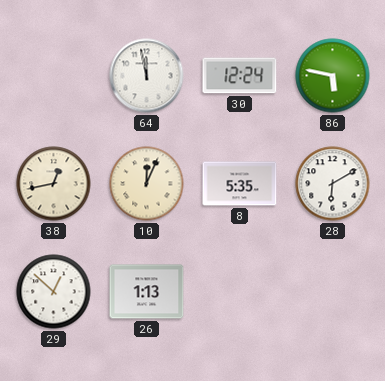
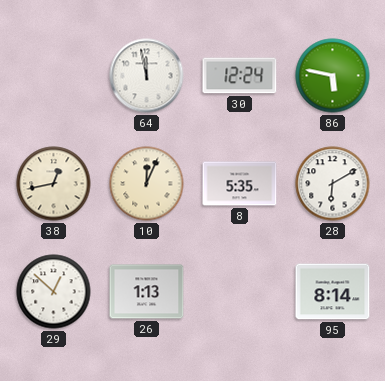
95: none -> 8:14 (333, 292)
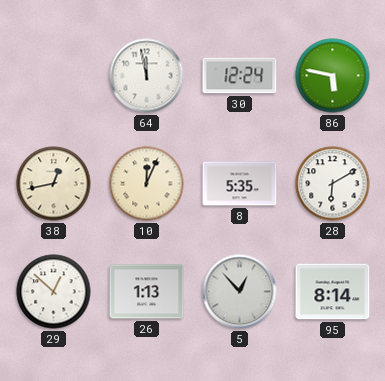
5: none -> 12:53 (240, 292)
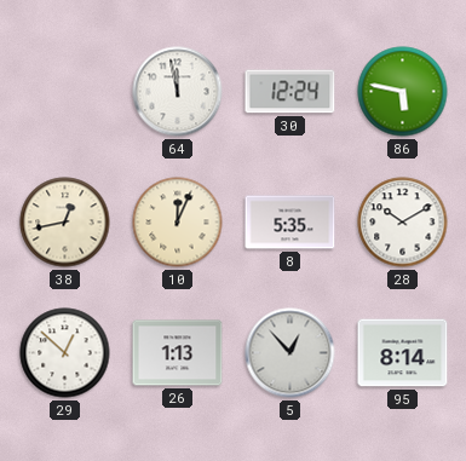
28: 6:10 -> 10:10 (403, 223)
